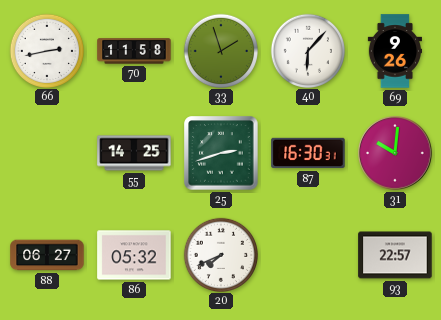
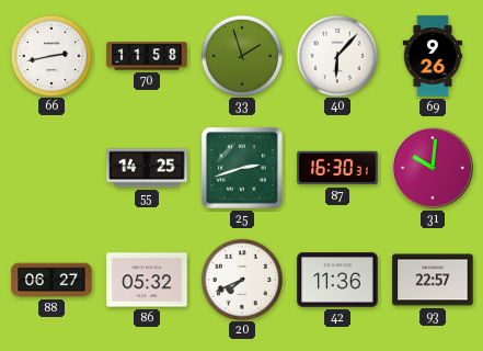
42: none -> 11:36 (337, 280)
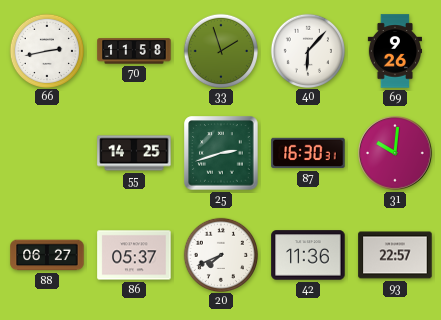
86: 05:32 -> 05:37 (134, 255)
